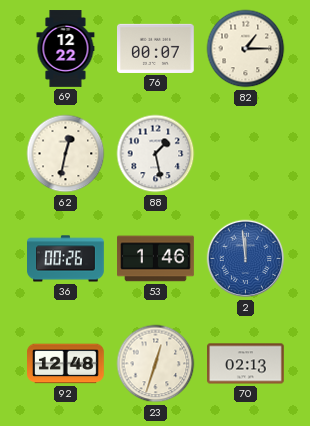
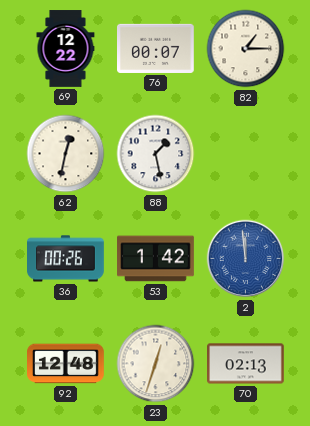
53: 1:46 -> 1:42 (156, 259)
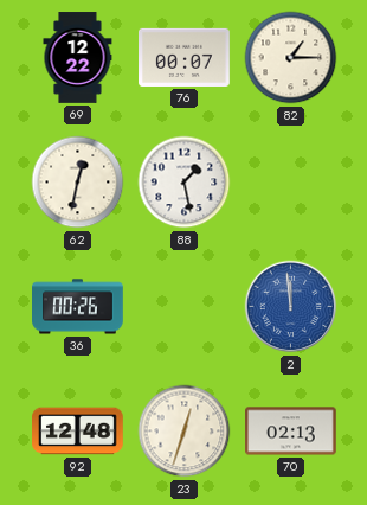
53: 1:42 -> none (156, 259)
